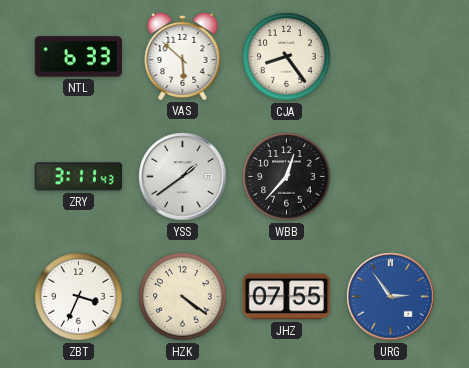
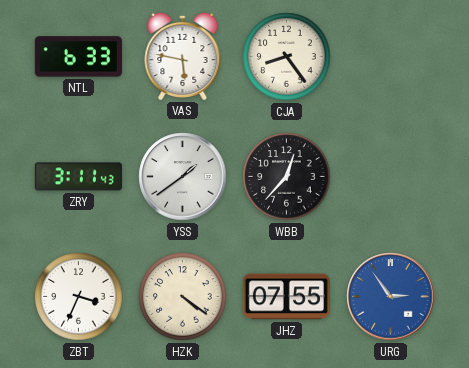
VAS: 5:52 -> 5:47 (183, 56)
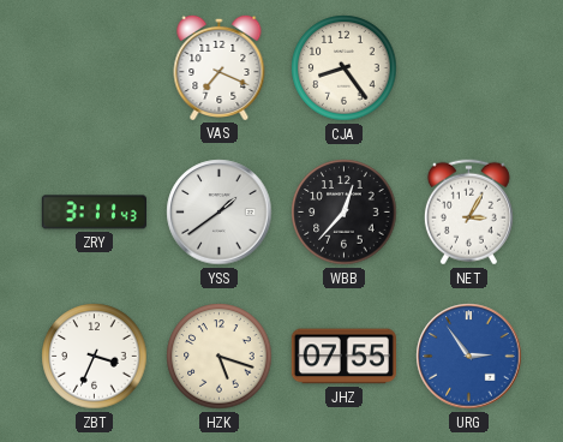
NTL: 6:33 -> none (78, 57)
VAS: 5:47 -> 7:19 (220, 67)
NET: none -> 3:05 (468, 213)
HZK: 4:21 -> 5:18 (220, 357)
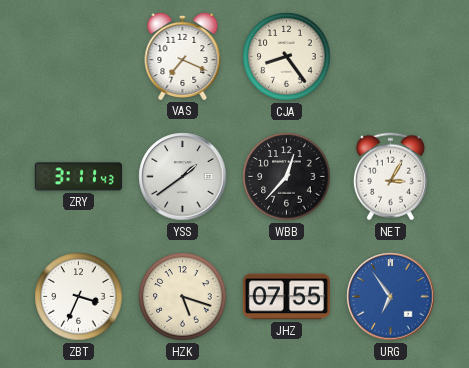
URG: 2:54 -> 6:54 (391, 297)
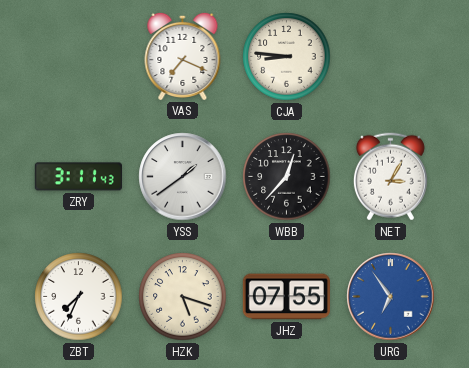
CJA: 8:24 -> 8:46 (287, 57)
ZBT: 3:34 -> 7:34 (79, 297)
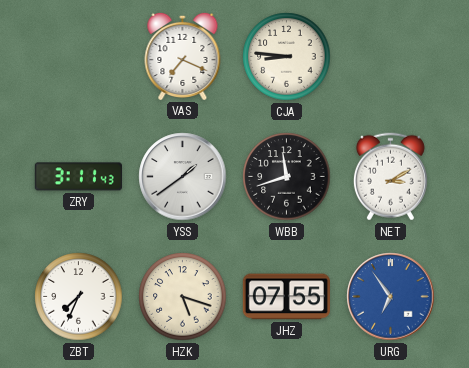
WBB: 12:37 -> 11:42 (287, 177)
NET: 3:05 -> 3:10 (390, 177)
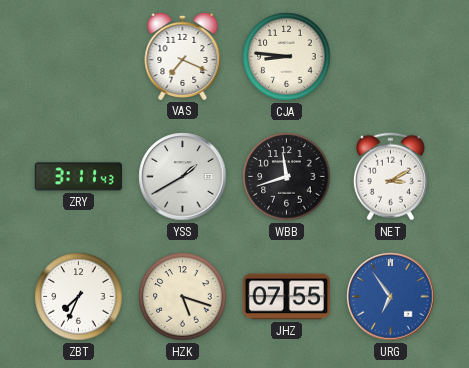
YSS: 1:39 -> 1:40 (183, 177)
